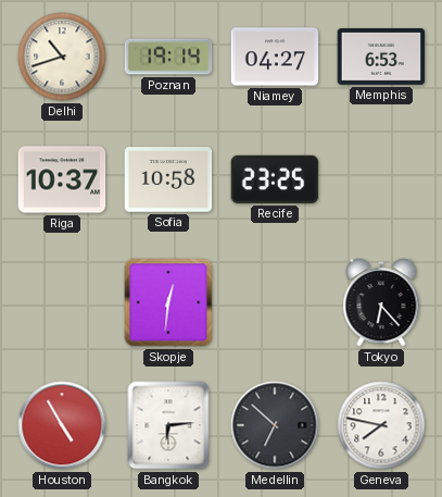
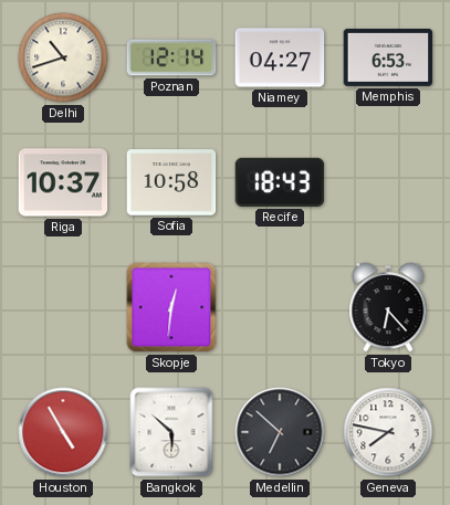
Poznan: 19:14 -> 12:14 (171, 57)
Recife: 23:25 -> 18:43 (280, 182)
Bangkok: 6:14 -> 5:52 (171, 432)
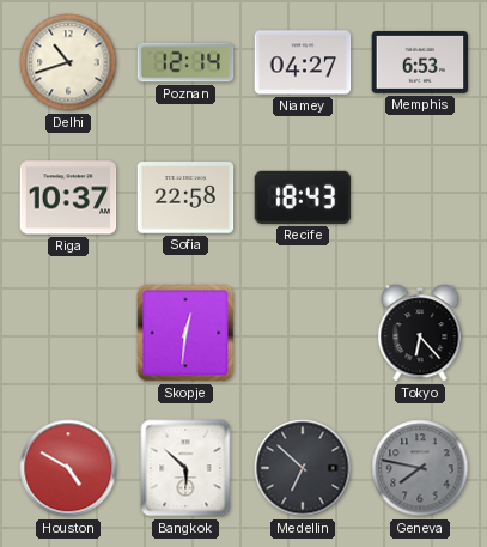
Sofia: 10:58 -> 22:58 (185, 197)
Houston: 4:55 -> 4:50 (68, 468)
Geneva dial: white -> grey (420, 468)
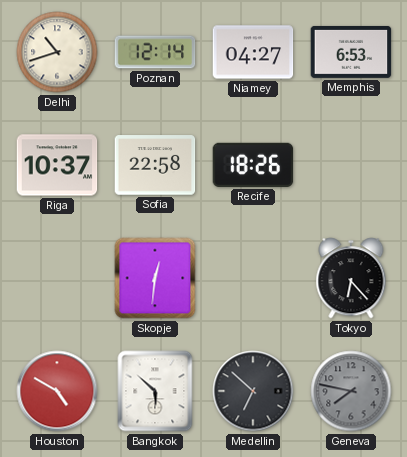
Recife: 18:43 -> 18:26 (253, 165)
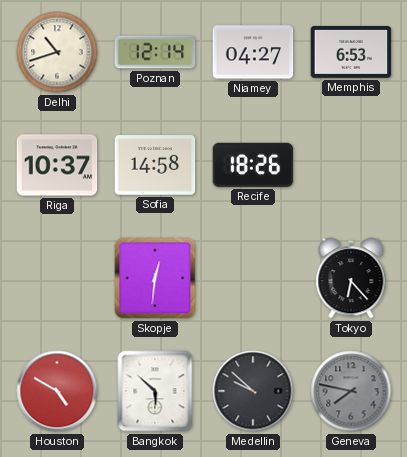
Sofia: 22:58 -> 14:58 (155, 165)
Medellin: 6:52 -> 9:52 (253, 391)
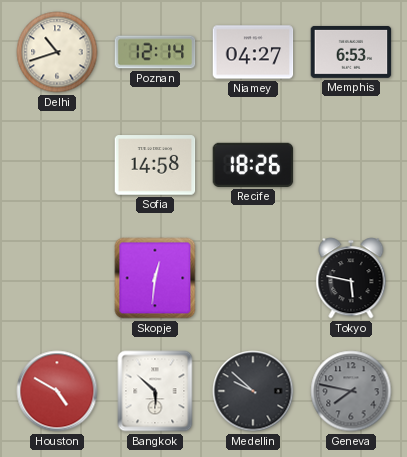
Riga: 10:37 -> none (57, 165)
Tokyo: 6:23 -> 5:47 (351, 278)
